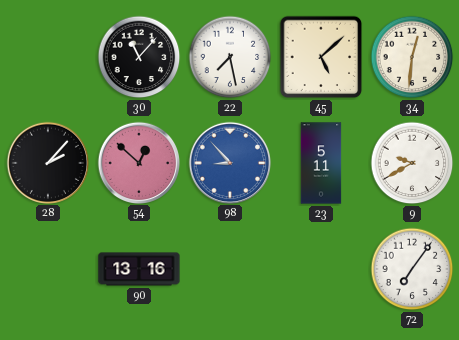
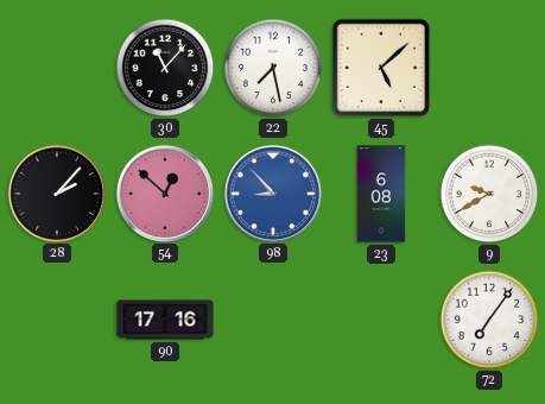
34: 12:31 -> none (412, 57)
23: 5:11 -> 6:08 (381, 194)
90: 13:16 -> 17:16 (165, 320)
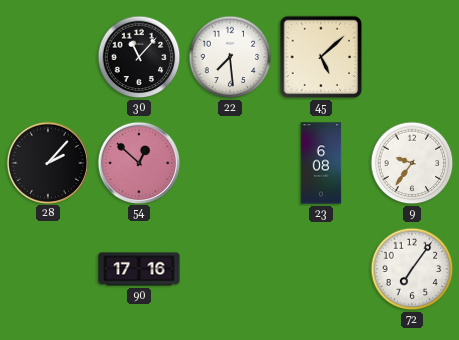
22: 7:28 -> 7:29 (230, 57)
98: 8:53 -> none (272, 192)
9: 9:40 -> 9:36 (412, 163)
